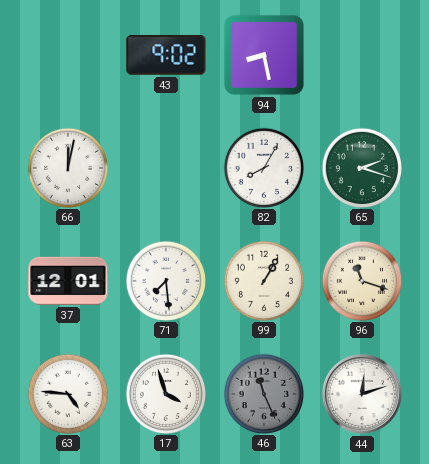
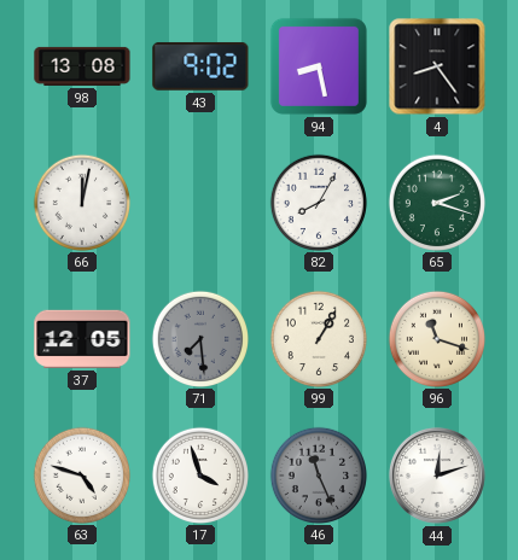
98: none -> 13:08 (82, 66)
4: none -> 8:24 (437, 66)
37: 12:01 -> 12:05 (82, 339)
71 dial: white -> grey (199, 338)
63: 4:46 -> 4:48 (81, 474)
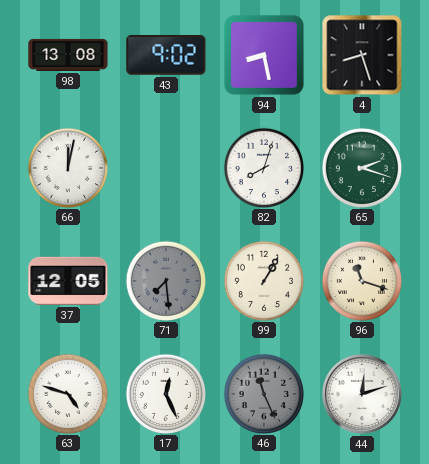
4: 8:24 -> 8:27 (362, 55)
82: 8:05 -> 8:03 (263, 167)
17: 3:57 -> 12:26 (165, 393)
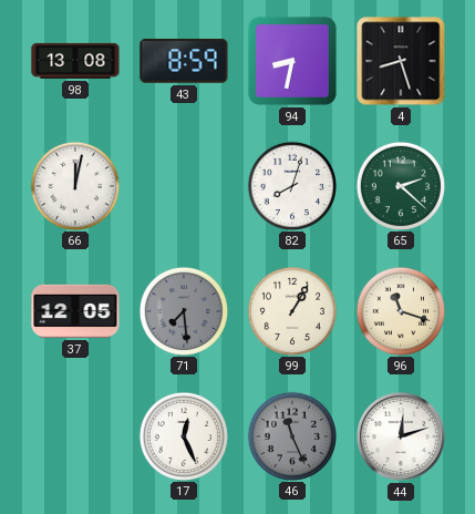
43: 9:02 -> 8:59 (184, 61)
94: 8:28 -> 8:32 (292, 61)
65: 2:18 -> 2:22 (400, 185)
63: 4:48 -> none (67, 393)
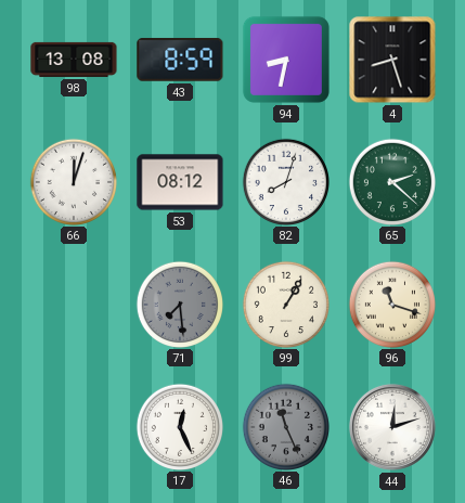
66: 12:02 -> 12:03 (73, 181)
53: none -> 08:12 (180, 182)
37: 12:05 -> none (75, 311)
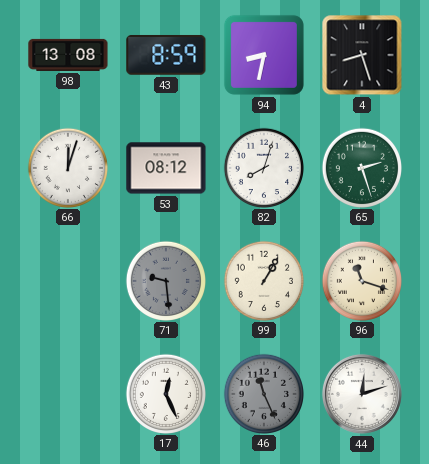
65: 2:22 -> 2:27 (361, 167)
71: 7:29 -> 9:29 (165, 280)
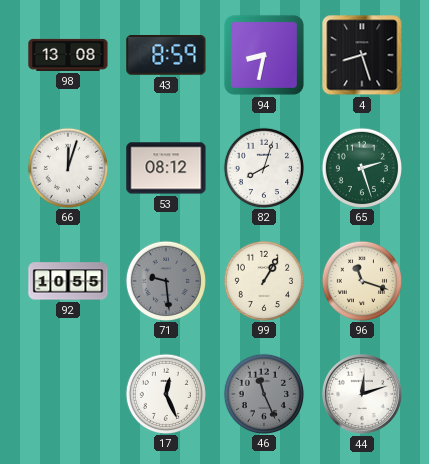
92: none -> 10:55 (68, 281)
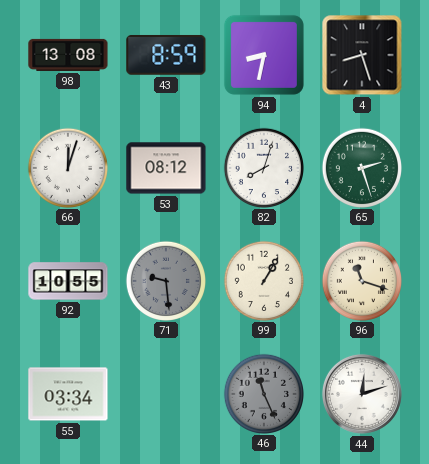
55: none -> 03:34 (68, 394)
17: 12:26 -> none (165, 393)
